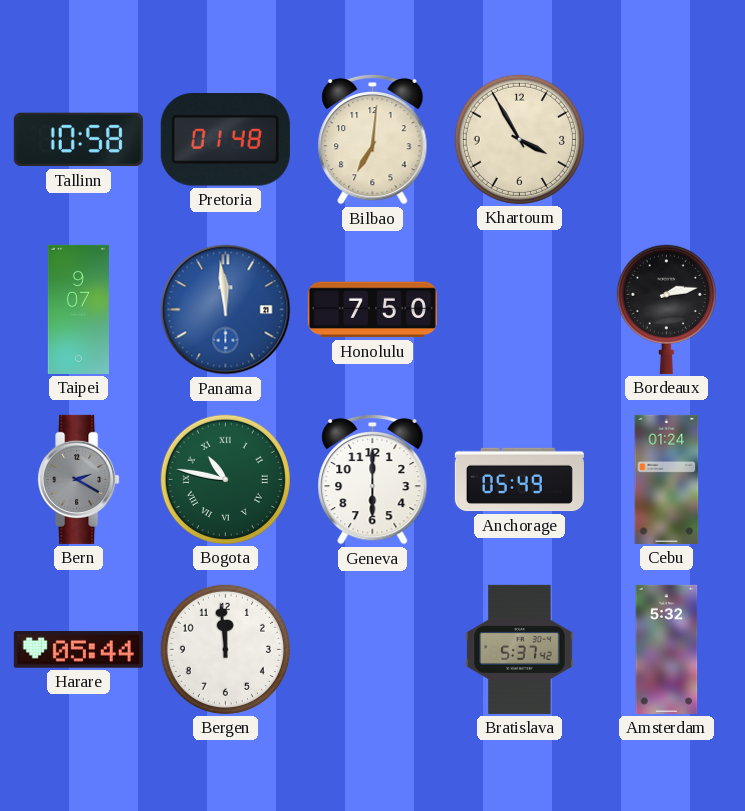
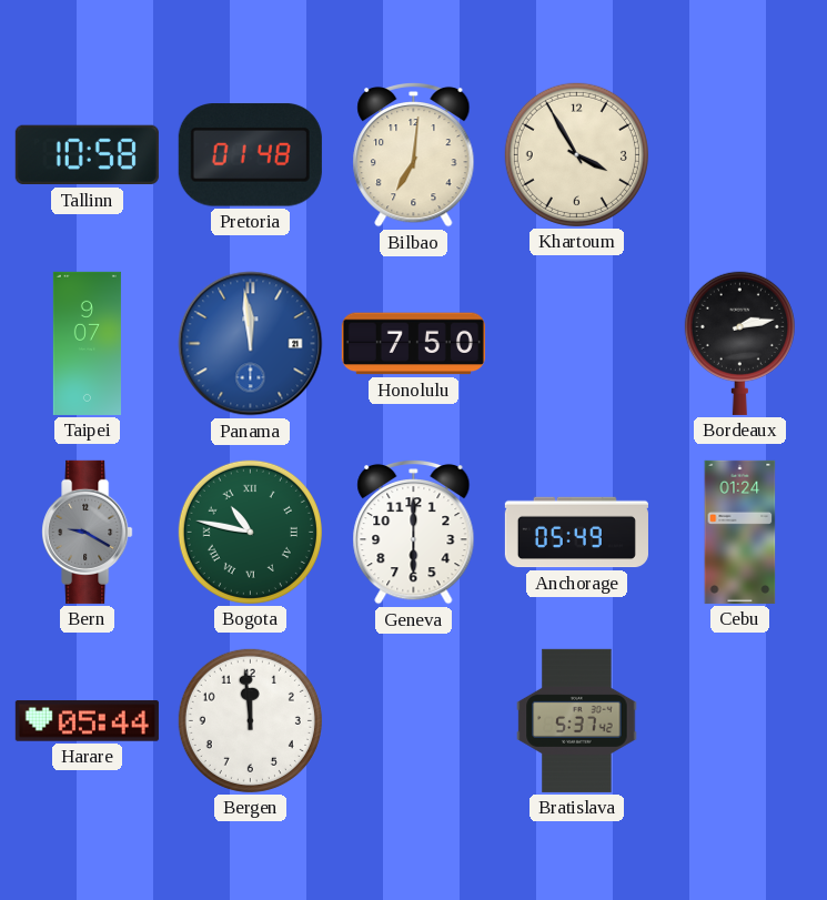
Bern: 2:20 -> 9:20 (88, 532)
Amsterdam: 5:32 -> none (667, 649)
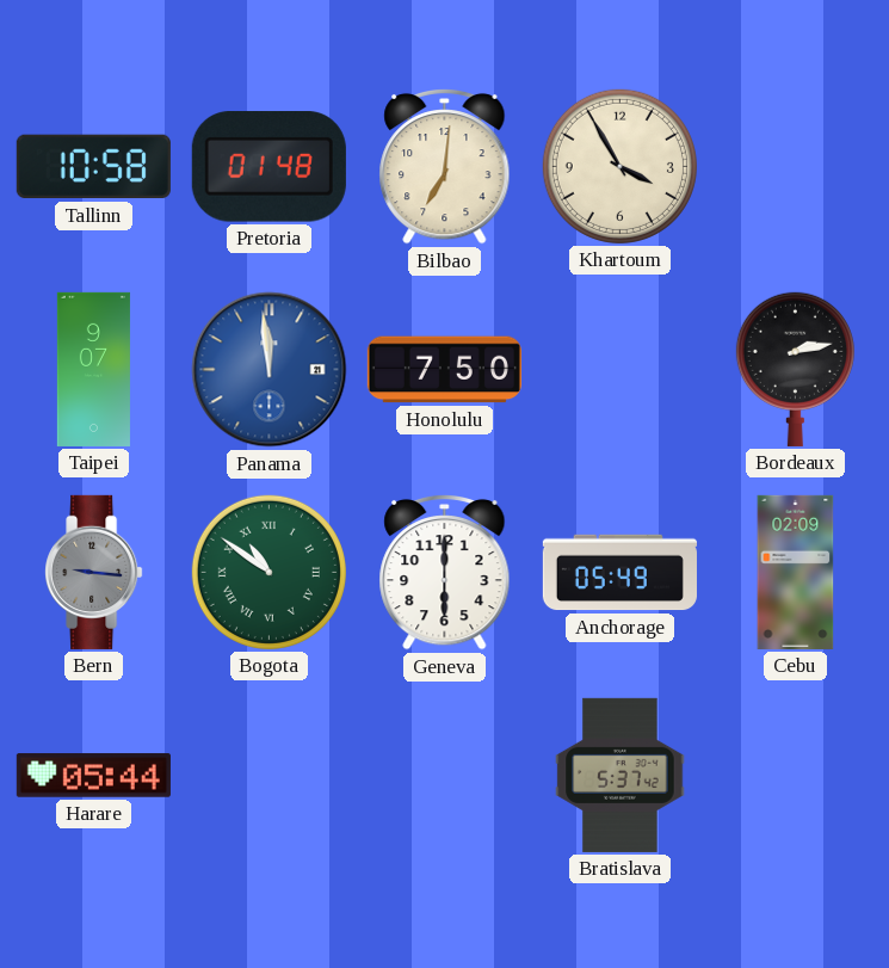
Bern: 9:20 -> 9:16 (94, 572)
Bogota: 10:47 -> 10:51 (268, 572)
Cebu: 01:24 -> 02:09 (796, 572)
Bergen: 11:59 -> none (250, 720)
